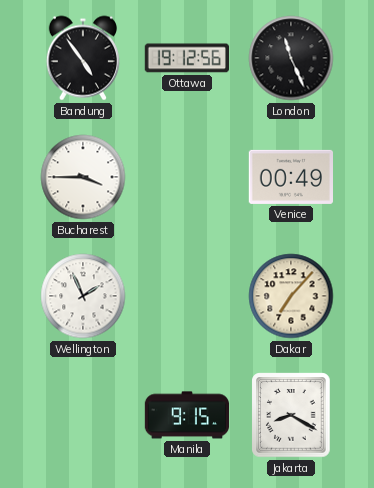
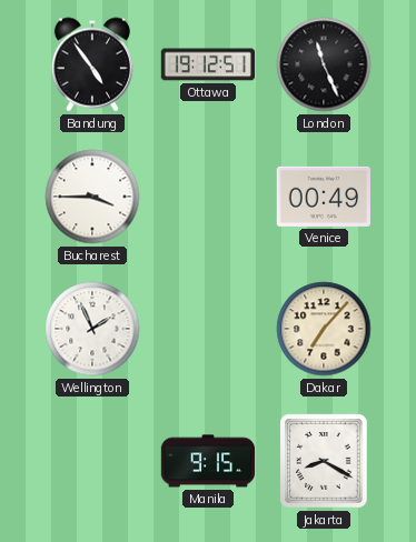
Ottawa: 19:12:56 -> 19:12:51 (207, 64)
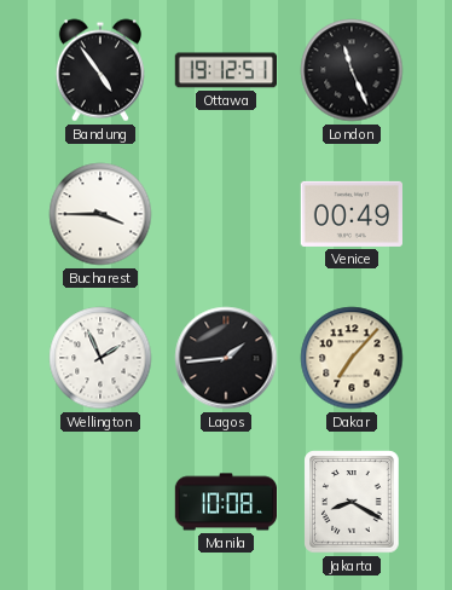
Lagos: none -> 1:44 (226, 358)
Manila: 9:15 -> 10:08 (226, 502)
